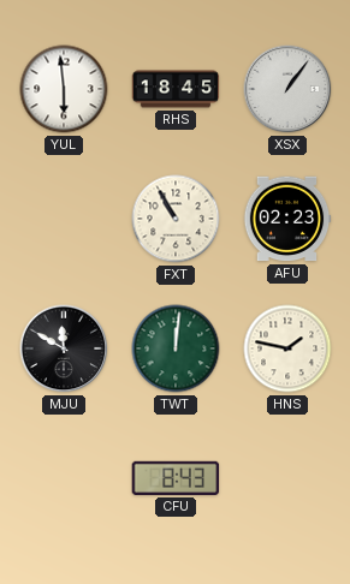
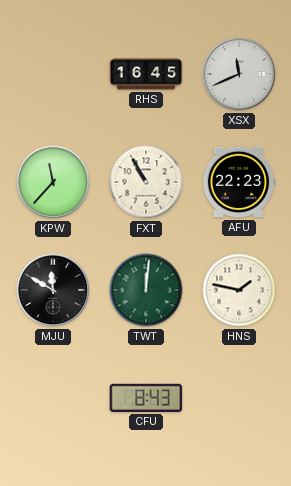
YUL: 5:59 -> none (64, 89)
RHS: 18:45 -> 16:45 (146, 74)
XSX: 1:06 -> 11:41 (239, 74)
KPW: none -> 11:37 (53, 182)
AFU: 02:23 -> 22:23 (239, 182)
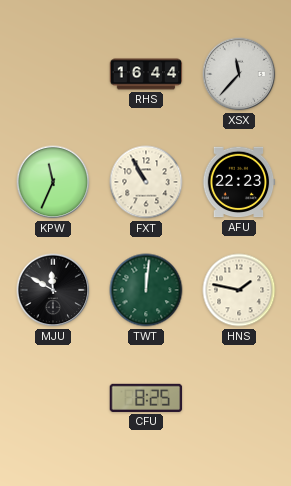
RHS: 16:45 -> 16:44 (146, 74)
XSX: 11:41 -> 11:37 (239, 74)
KPW: 11:37 -> 11:34 (53, 182)
CFU: 8:43 -> 8:25 (146, 398)
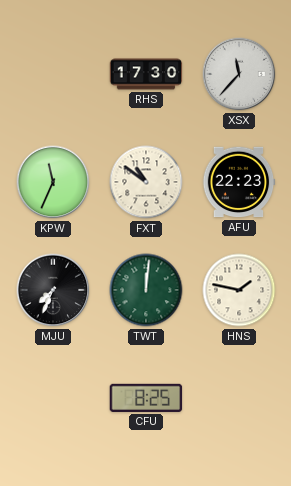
RHS: 16:44 -> 17:30 (146, 74)
FXT: 10:55 -> 10:51 (146, 182)
MJU: 11:50 -> 7:34 (53, 290)
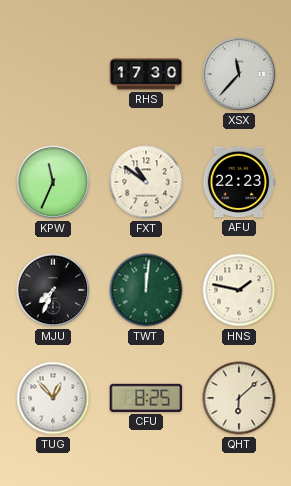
TUG: none -> 12:53 (53, 398)
QHT: none -> 6:08 (239, 398)
